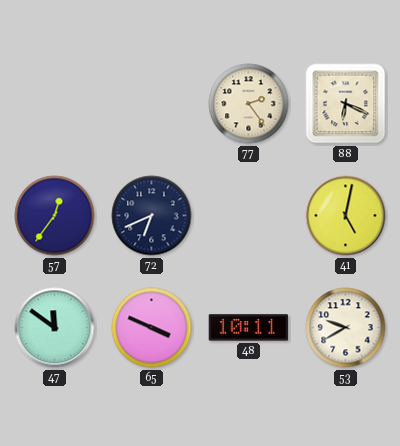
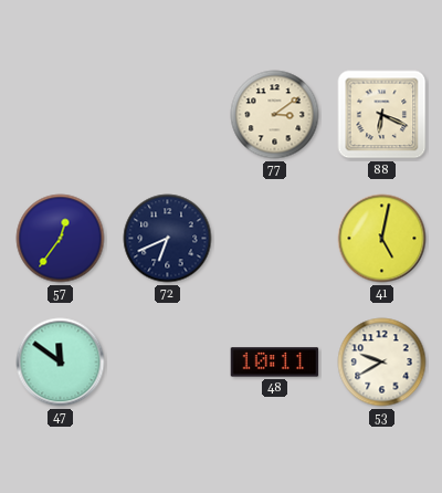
77: 2:24 -> 3:09 (275, 115)
65: 3:49 -> none (152, 328)
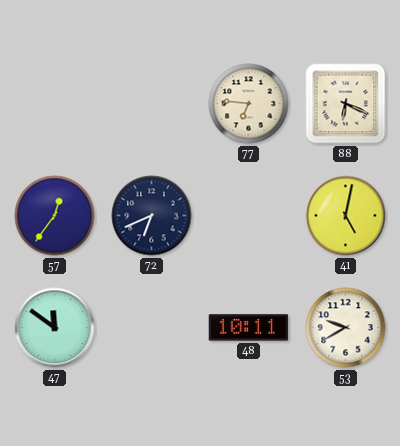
77: 3:09 -> 6:46 (249, 104)
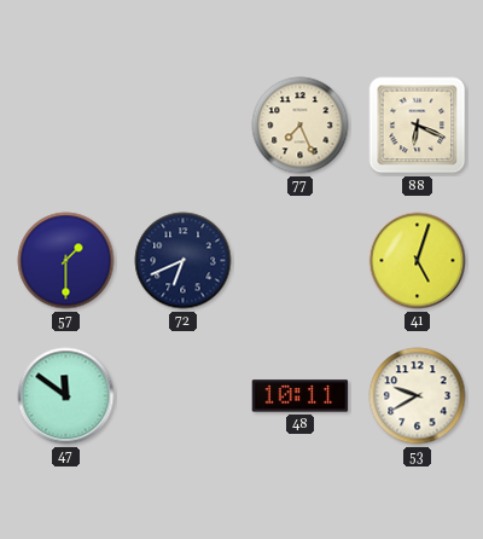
77: 6:46 -> 7:26 (301, 126)
57: 12:36 -> 1:30 (66, 261)
41: 5:02 -> 5:03 (418, 261)
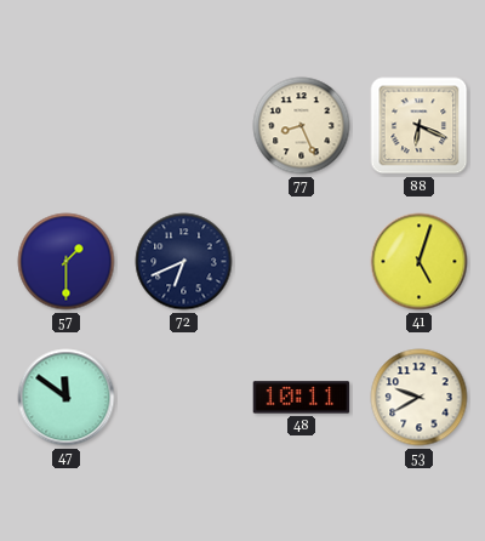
77: 7:26 -> 8:26 (302, 126)
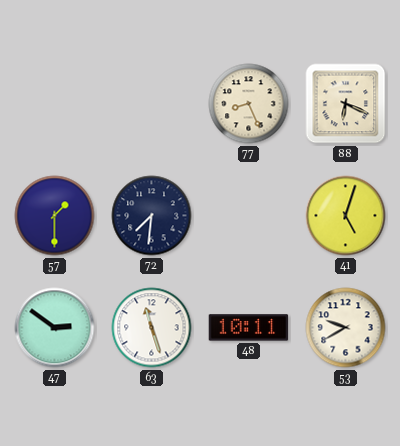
72: 6:41 -> 7:31 (152, 216)
47: 11:51 -> 2:51 (55, 328)
63: none -> 11:27 (152, 328)
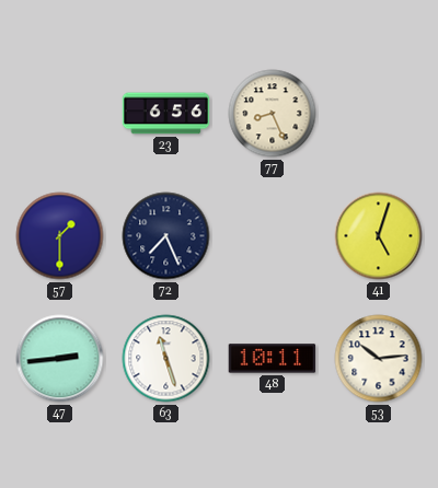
23: none -> 6:56 (166, 114)
88: 6:19 -> none (346, 104)
72: 7:31 -> 7:26 (166, 236)
47: 2:51 -> 2:44 (60, 359)
53: 9:40 -> 10:14 (379, 359)
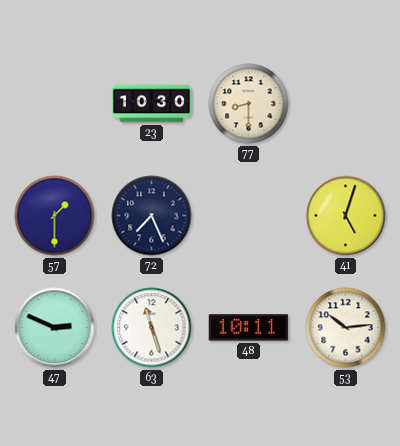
23: 6:56 -> 10:30 (152, 104)
77: 8:26 -> 8:30 (249, 104)
47: 2:44 -> 2:49 (55, 328)
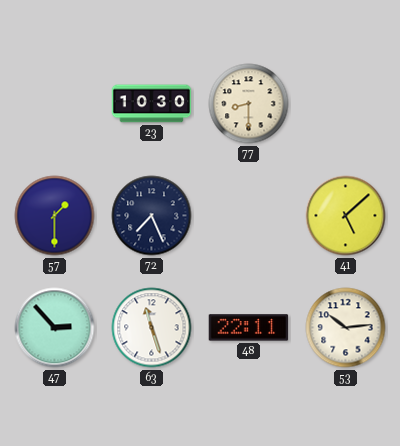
41: 5:03 -> 5:08 (346, 216)
47: 2:49 -> 2:53 (55, 328)
48: 10:11 -> 22:11 (249, 328)
